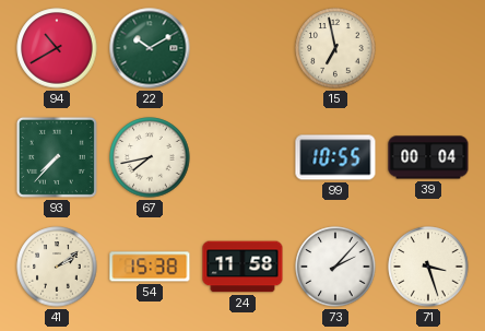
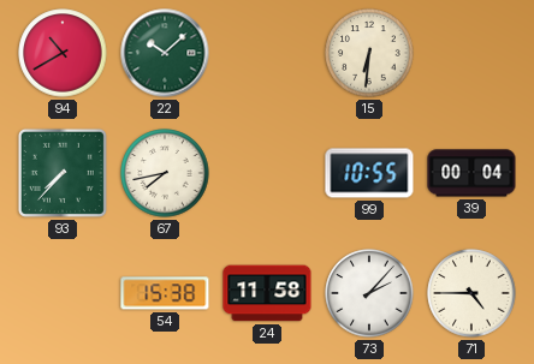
22: 10:10 -> 10:08 (165, 53)
15: 6:58 -> 6:31 (369, 53)
41: 2:09 -> none (57, 267)
71: 3:27 -> 4:45 (471, 293)
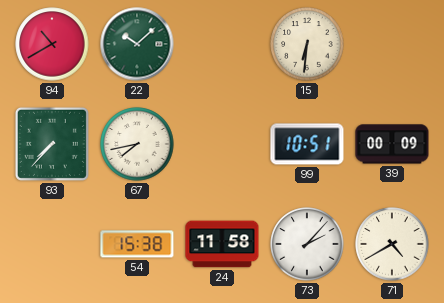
99: 10:55 -> 10:51 (307, 144)
39: 00:04 -> 00:09 (392, 144)
71: 4:45 -> 4:40 (392, 244)
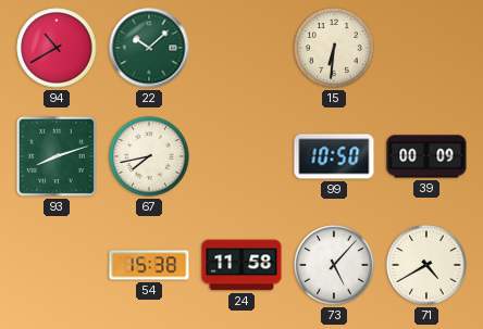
93: 7:37 -> 8:12 (57, 156)
99: 10:51 -> 10:50 (334, 156)
73: 2:07 -> 5:07 (334, 265)
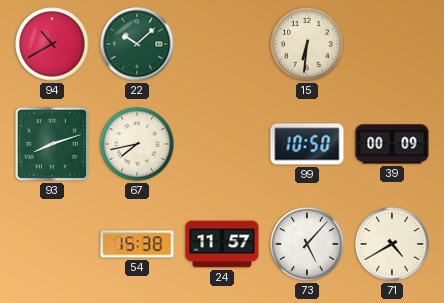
24: 11:58 -> 11:57 (222, 244)
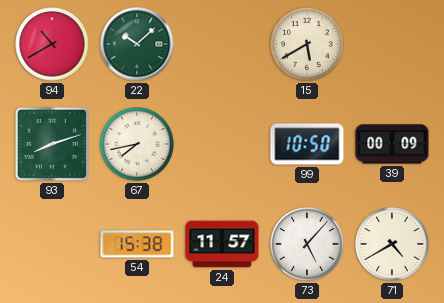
15: 6:31 -> 5:40 (307, 44)
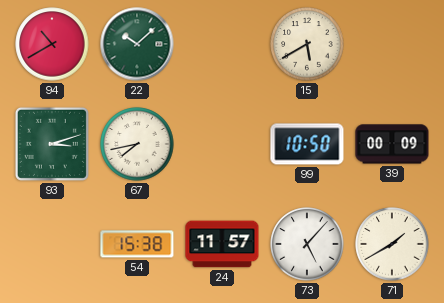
93: 8:12 -> 3:12 (52, 144)
71: 4:40 -> 1:40 (392, 244)
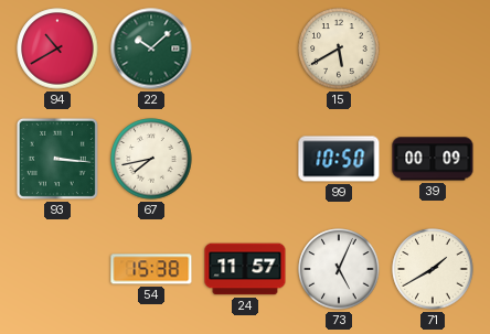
93: 3:12 -> 3:16 (57, 159)
73: 5:07 -> 5:04 (339, 269)
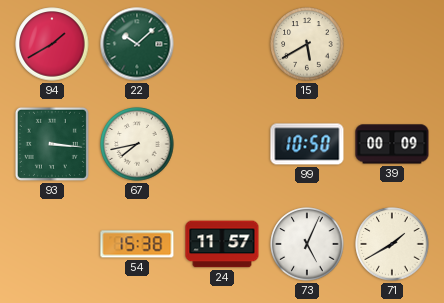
94: 10:40 -> 1:40 (52, 44)
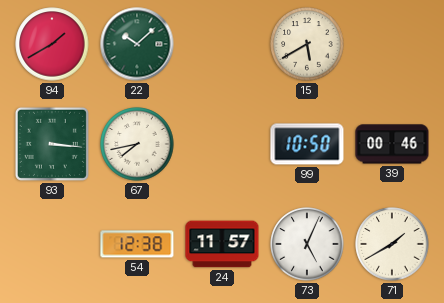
39: 00:09 -> 00:46 (392, 144)
54: 15:38 -> 12:38 (137, 244)
